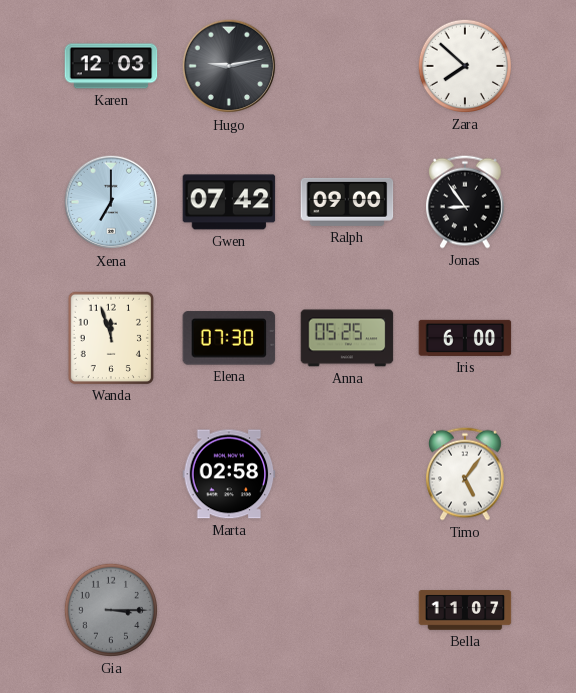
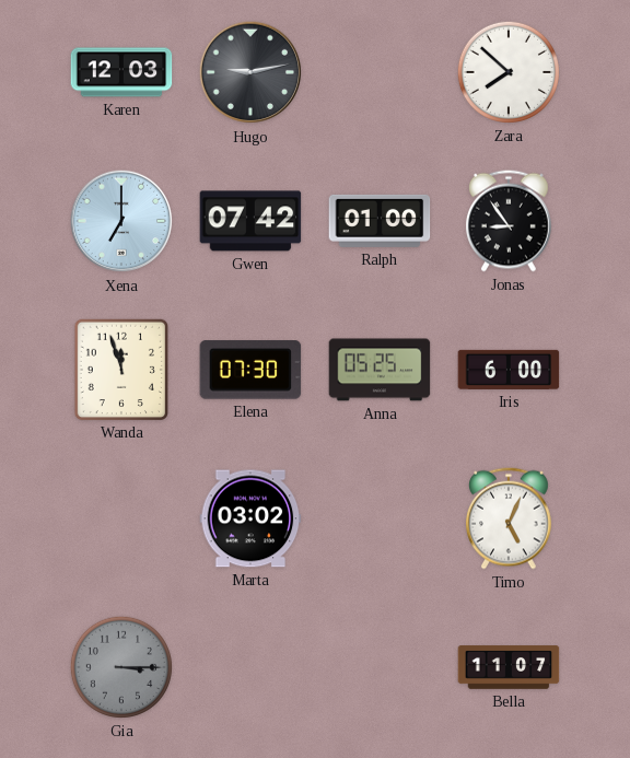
Ralph: 09:00 -> 01:00 (380, 221)
Marta: 02:58 -> 03:02 (250, 518)
Timo: 5:06 -> 5:04 (510, 518)
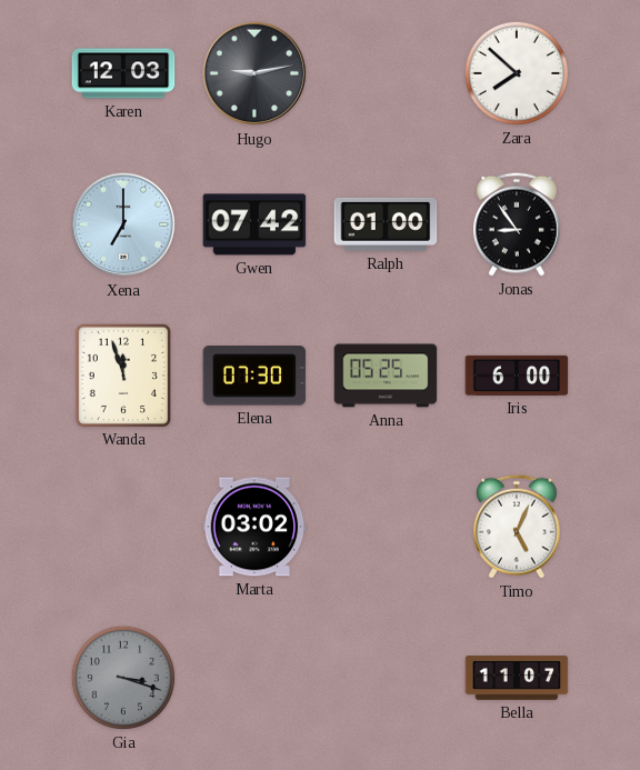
Gia: 3:15 -> 3:18 (122, 678)
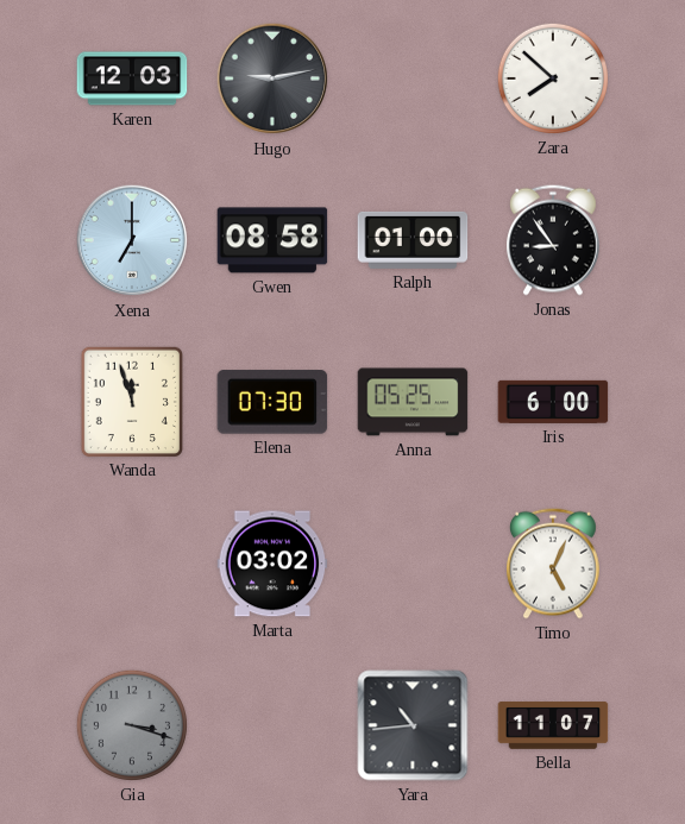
Gwen: 07:42 -> 08:58 (272, 240)
Yara: none -> 10:44 (413, 725)
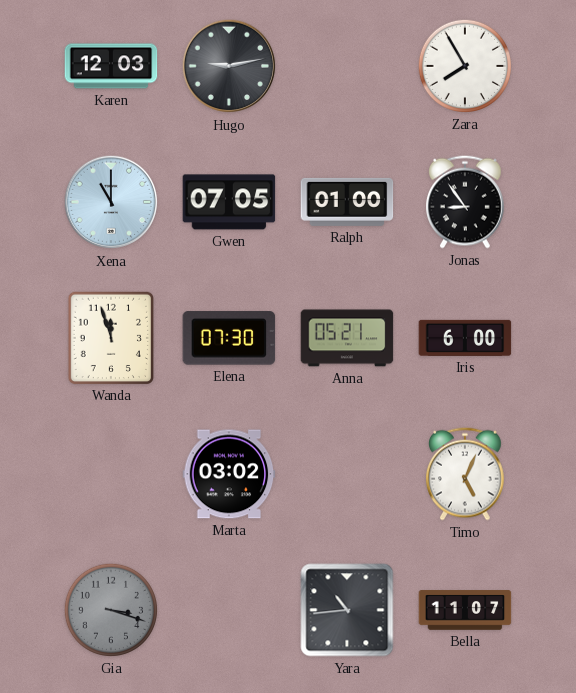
Zara: 7:52 -> 7:55 (464, 66)
Xena: 7:00 -> 11:00 (111, 202)
Gwen: 08:58 -> 07:05 (229, 202)
Anna: 05:25 -> 05:21 (347, 338)
